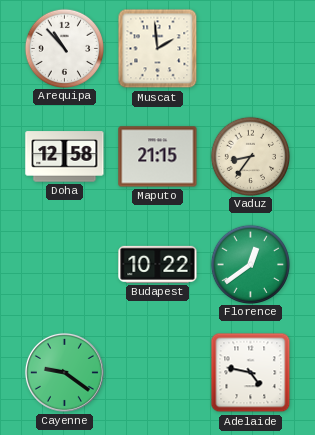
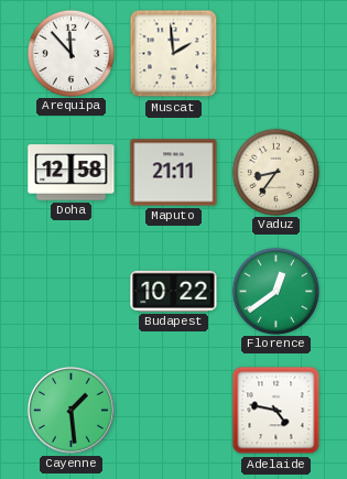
Arequipa: 10:53 -> 11:53 (71, 53)
Maputo: 21:15 -> 21:11 (174, 173)
Cayenne: 9:21 -> 1:29 (71, 410)
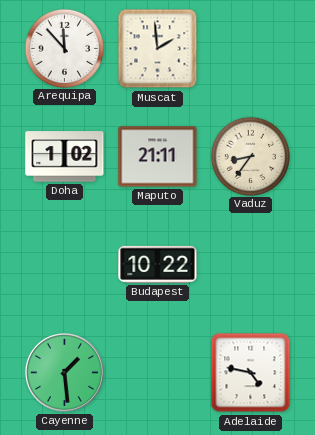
Doha: 12:58 -> 1:02 (65, 157)
Florence: 12:39 -> none (275, 291)
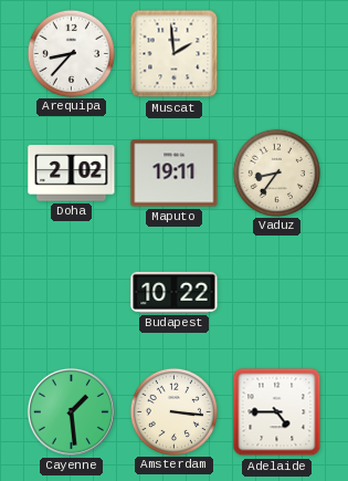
Arequipa: 11:53 -> 8:37 (71, 53)
Doha: 1:02 -> 2:02 (72, 174)
Maputo: 21:11 -> 19:11 (175, 174)
Amsterdam: none -> 3:16 (173, 411)
Adelaide: 4:47 -> 4:45 (277, 412)
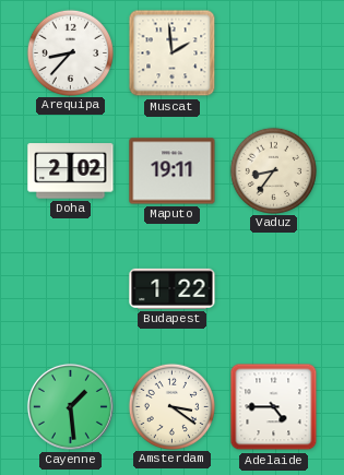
Budapest: 10:22 -> 1:22 (173, 288)
Amsterdam: 3:16 -> 3:21 (171, 406)
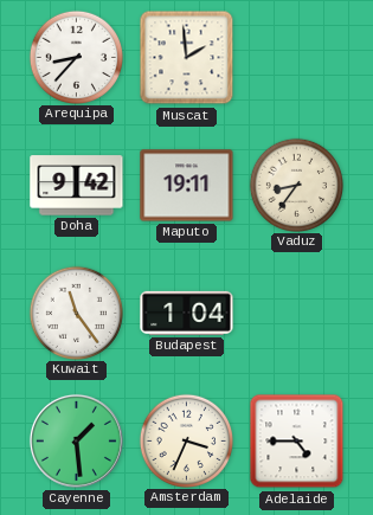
Doha: 2:02 -> 9:42 (77, 186)
Kuwait: none -> 11:24 (76, 313)
Budapest: 1:22 -> 1:04 (187, 313)
Amsterdam: 3:21 -> 3:34 (186, 440)
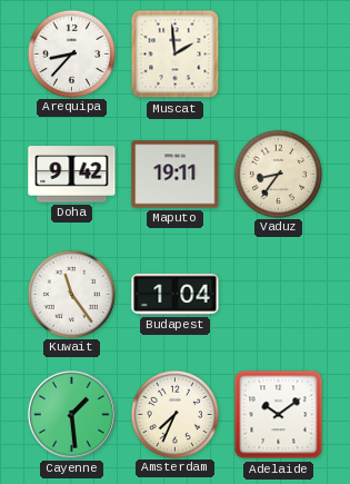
Amsterdam: 3:34 -> 7:34 (174, 414)
Adelaide: 4:45 -> 10:09 (279, 415)
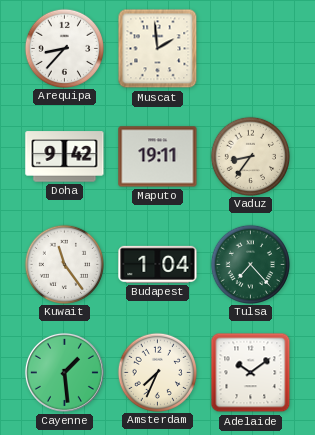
Tulsa: none -> 7:23 (250, 264)
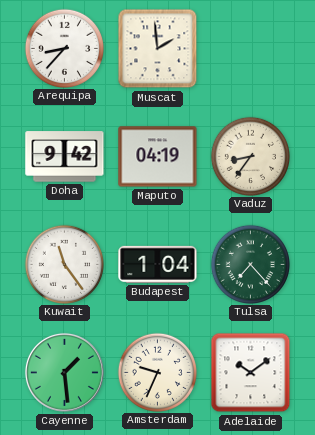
Maputo: 19:11 -> 04:19 (158, 157)
Amsterdam: 7:34 -> 9:34 (157, 372)
